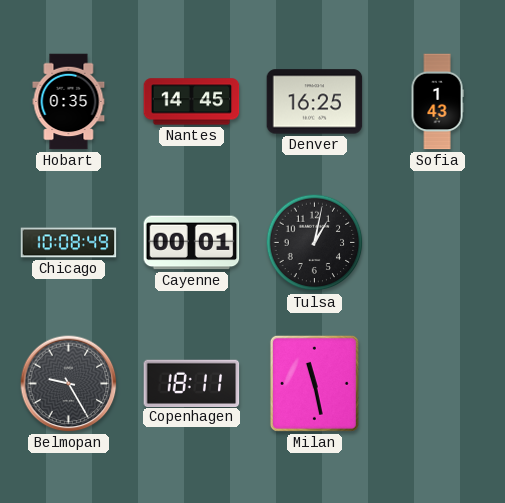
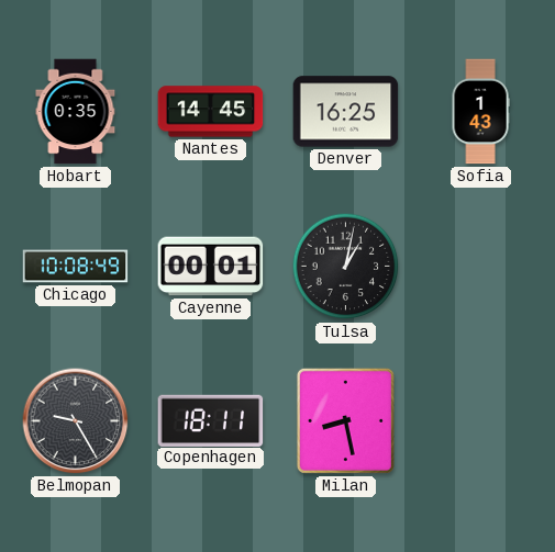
Milan: 11:28 -> 8:28 (345, 420)
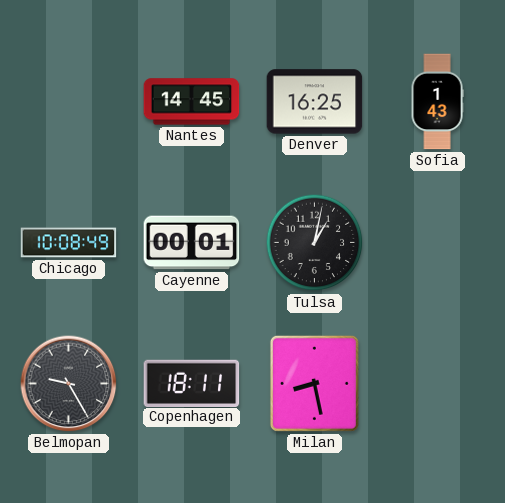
Hobart: 0:35 -> none (76, 112)
